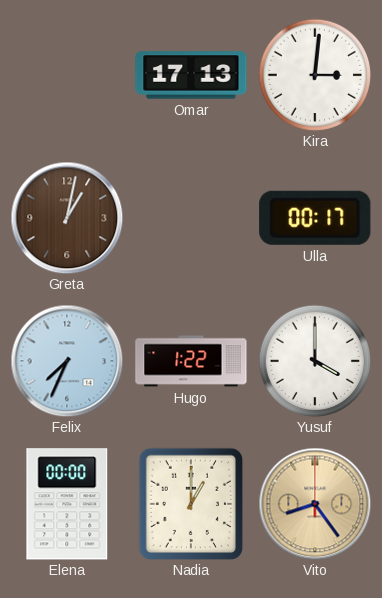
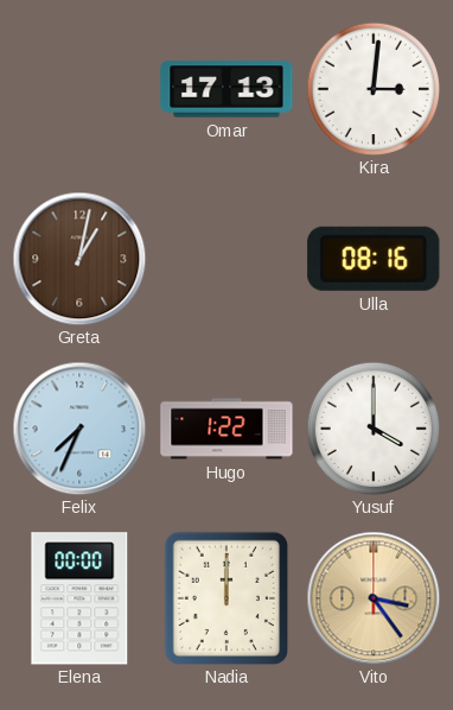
Ulla: 00:17 -> 08:16 (374, 259)
Nadia: 1:00 -> 12:00 (225, 597)
Vito: 8:24 -> 3:24 (374, 598)
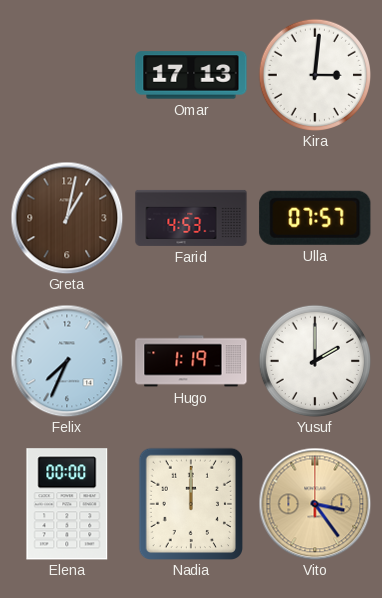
Farid: none -> 4:53 (191, 218)
Ulla: 08:16 -> 07:57 (315, 218)
Hugo: 1:22 -> 1:19 (191, 361)
Yusuf: 4:00 -> 2:00 (314, 360)
